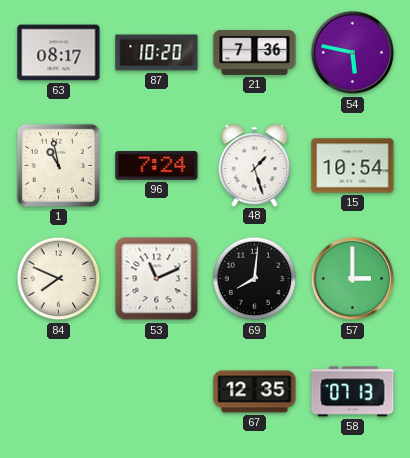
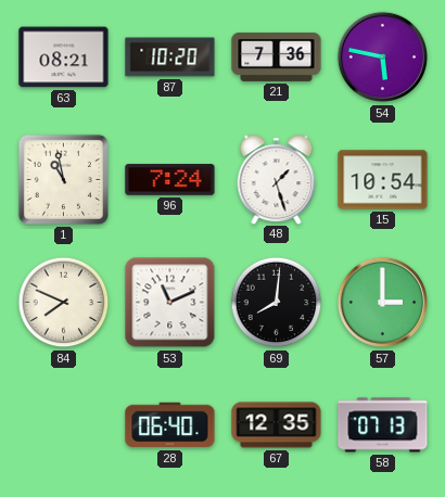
63: 08:17 -> 08:21 (64, 58)
28: none -> 06:40 (170, 425)
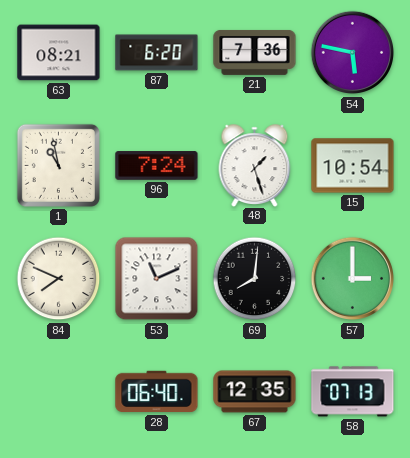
87: 10:20 -> 6:20 (157, 53)
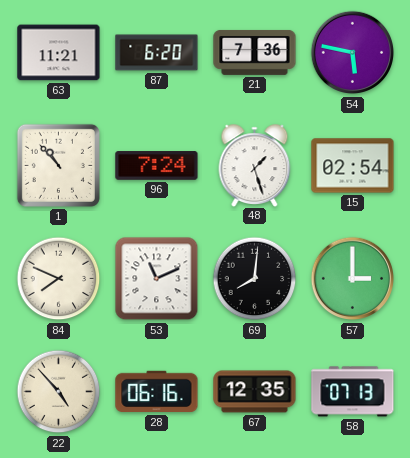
63: 08:21 -> 11:21 (59, 53)
1: 10:58 -> 10:53 (58, 165)
15: 10:54 -> 02:54 (353, 166)
22: none -> 4:53 (59, 392)
28: 06:40 -> 06:16 (157, 392)
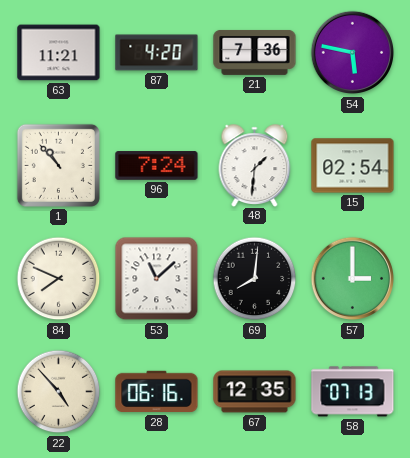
87: 6:20 -> 4:20 (157, 53)
48: 1:27 -> 1:31 (255, 165)
53: 11:11 -> 11:08 (157, 279)
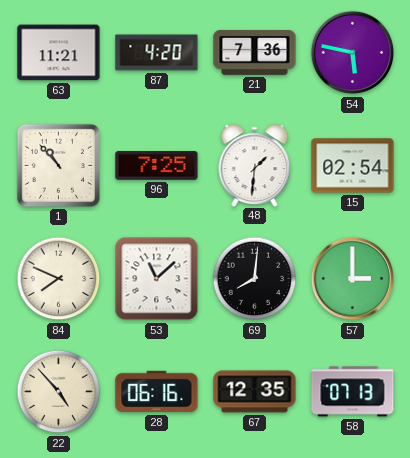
96: 7:24 -> 7:25 (157, 166)
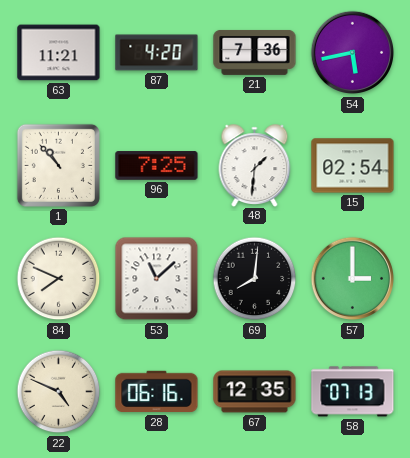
54: 5:47 -> 5:43 (353, 53)
22: 4:53 -> 4:49 (59, 392)
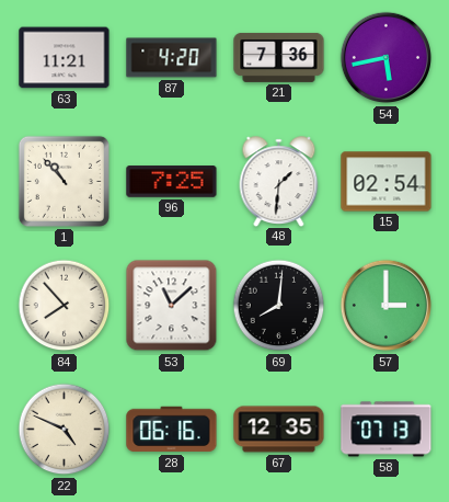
84: 7:49 -> 7:53 (65, 306)
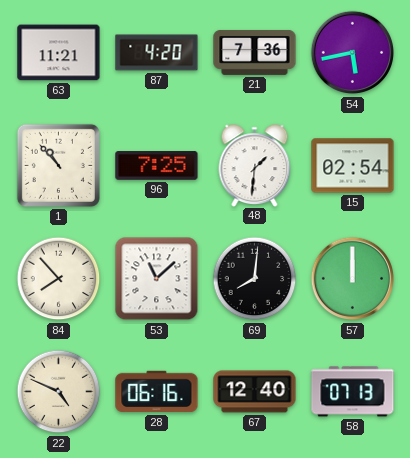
57: 3:00 -> 12:00 (353, 279)
67: 12:35 -> 12:40 (255, 392)
